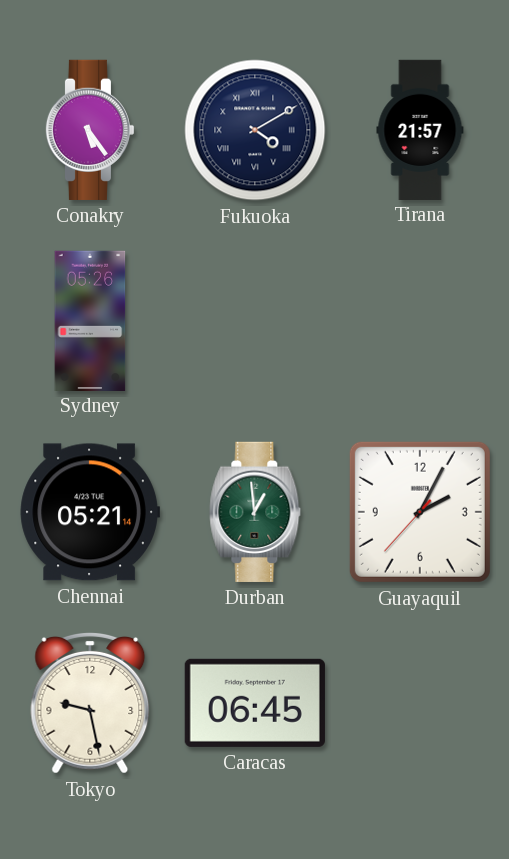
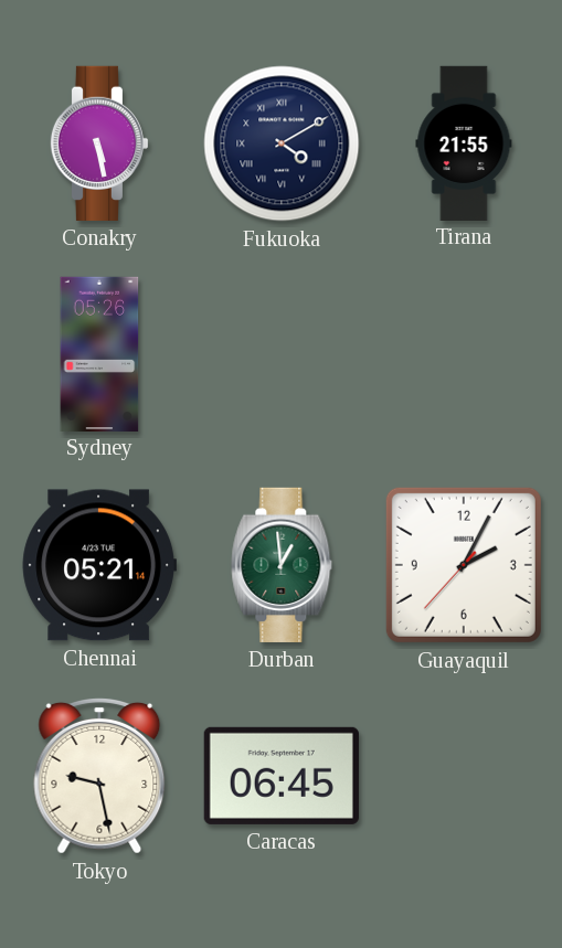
Conakry: 5:24 -> 5:28 (99, 143)
Tirana: 21:57 -> 21:55 (464, 142)
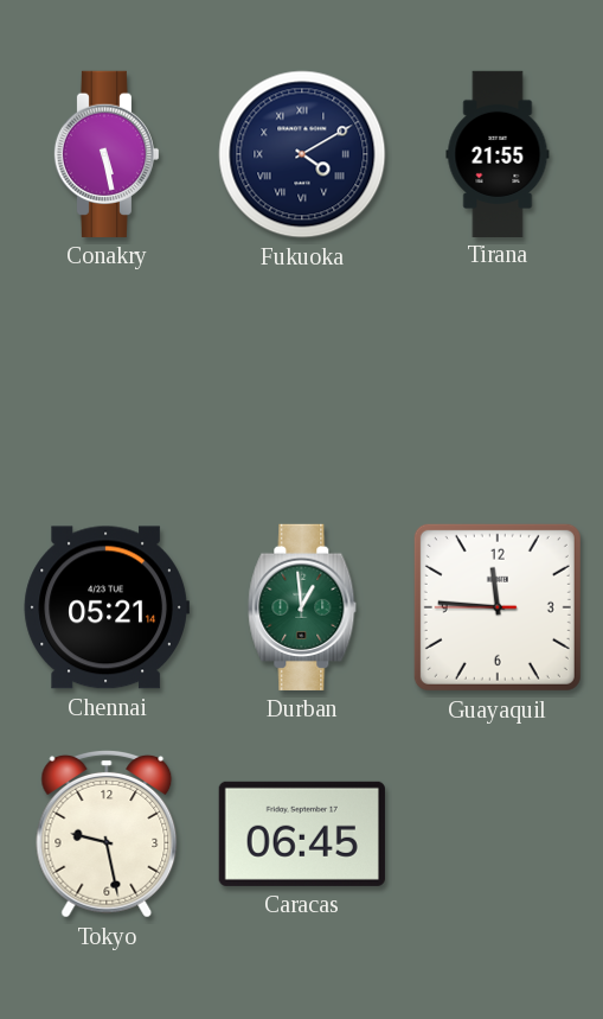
Sydney: 05:26 -> none (99, 353)
Guayaquil: 2:04 -> 11:45 (498, 607)
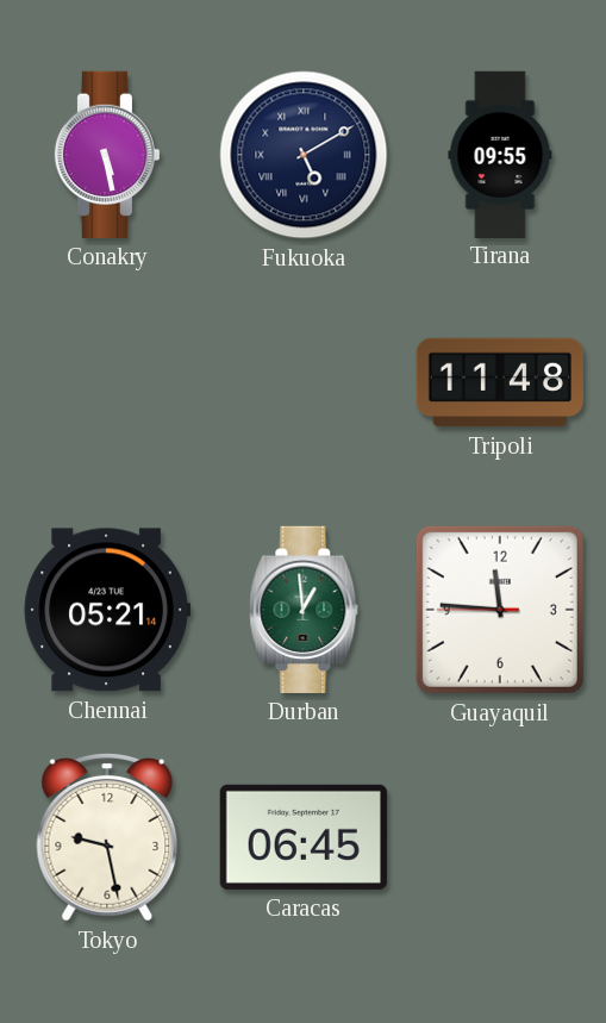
Fukuoka: 4:10 -> 5:10 (304, 155)
Tirana: 21:55 -> 09:55 (500, 154)
Tripoli: none -> 11:48 (500, 382)
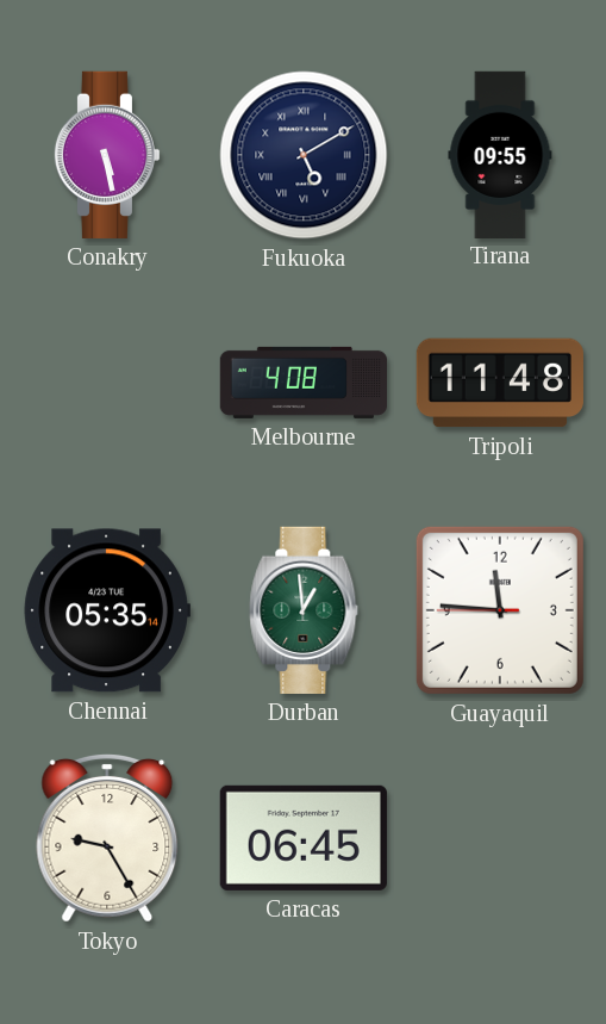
Melbourne: none -> 4:08 (302, 383)
Chennai: 05:21 -> 05:35 (107, 610)
Tokyo: 9:28 -> 9:25 (107, 839)
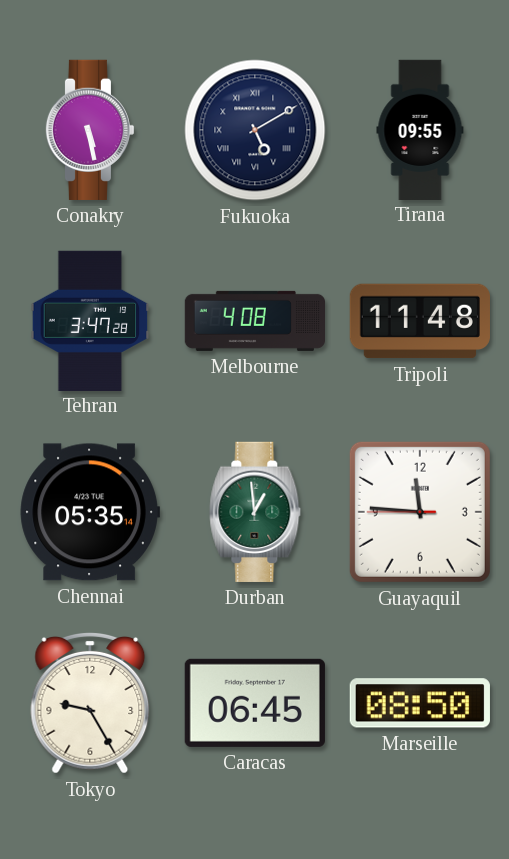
Tehran: none -> 3:47 (90, 320)
Marseille: none -> 08:50 (420, 703)
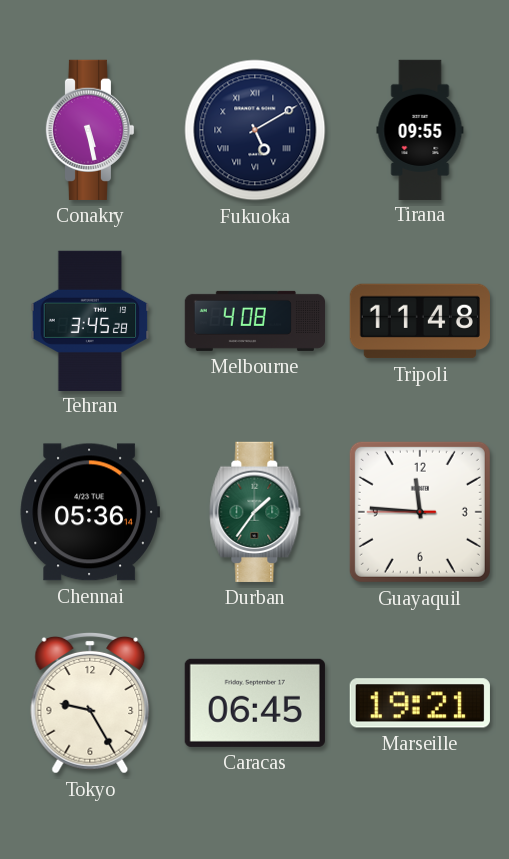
Tehran: 3:47 -> 3:45 (90, 320)
Chennai: 05:35 -> 05:36 (90, 512)
Durban: 12:59 -> 1:36 (255, 512)
Marseille: 08:50 -> 19:21 (420, 703)
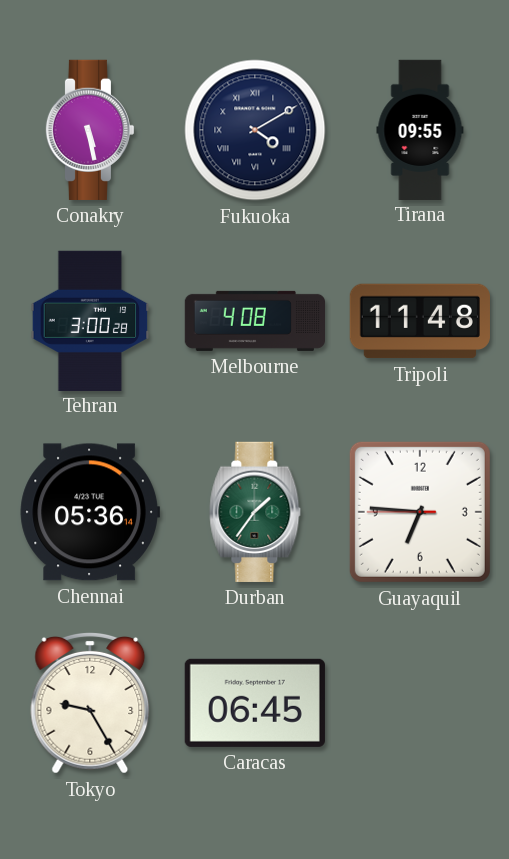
Fukuoka: 5:10 -> 4:10 (255, 130)
Tehran: 3:45 -> 3:00 (90, 320)
Guayaquil: 11:45 -> 6:45 (420, 512)
Marseille: 19:21 -> none (420, 703)
